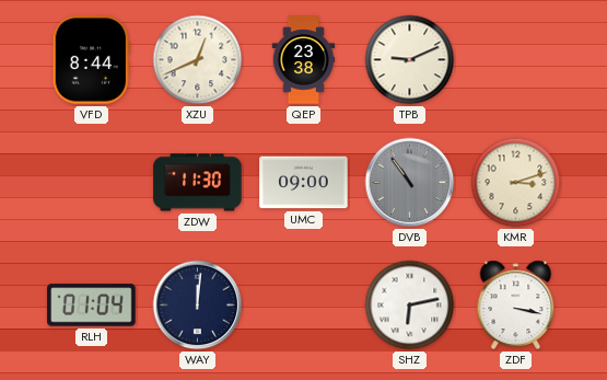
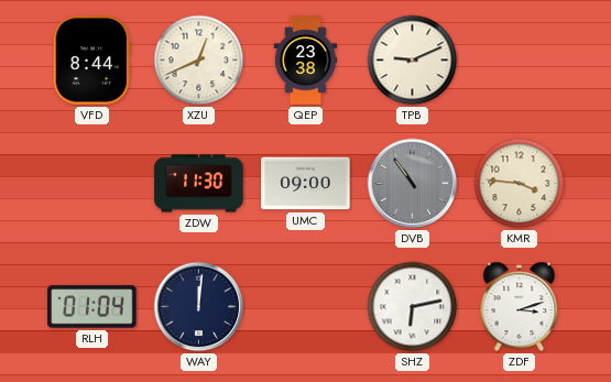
KMR: 3:12 -> 3:46 (520, 184)
ZDF: 3:17 -> 3:12 (520, 306)
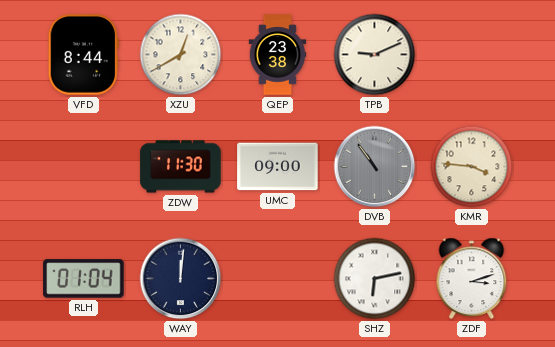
XZU: 12:41 -> 12:40 (181, 55)
